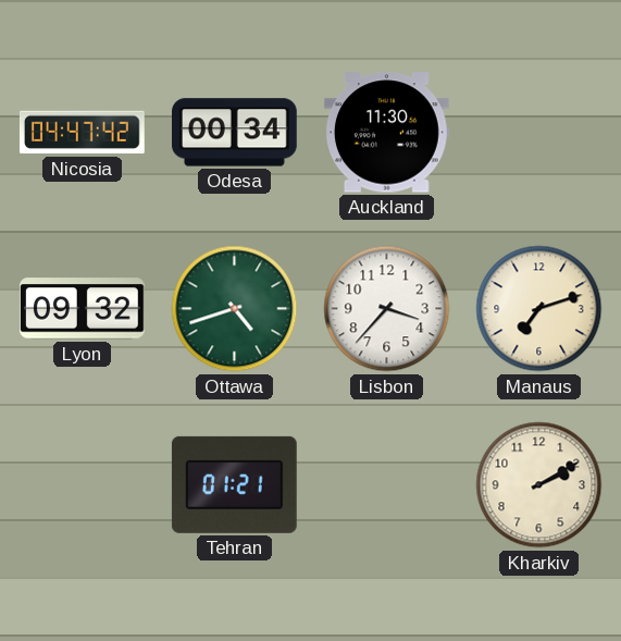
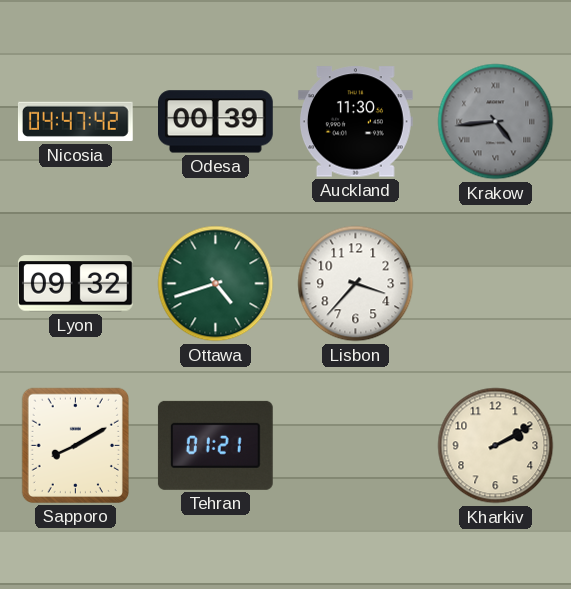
Odesa: 00:34 -> 00:39 (216, 122)
Krakow: none -> 4:44 (496, 122)
Manaus: 7:12 -> none (539, 309)
Sapporo: none -> 8:10 (75, 445)
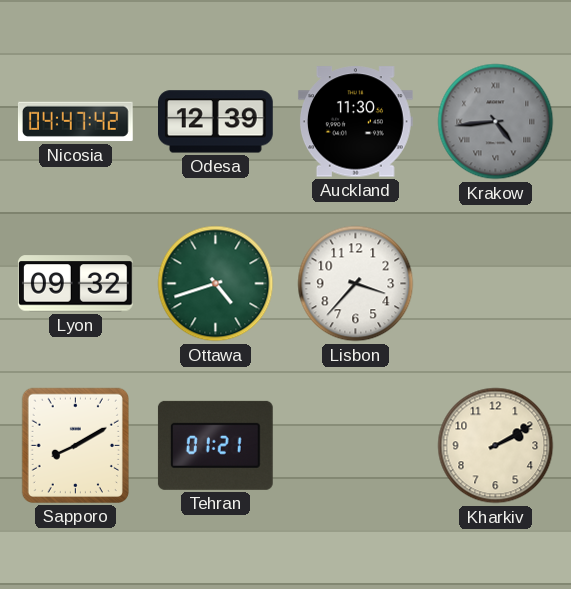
Odesa: 00:39 -> 12:39 (216, 122)
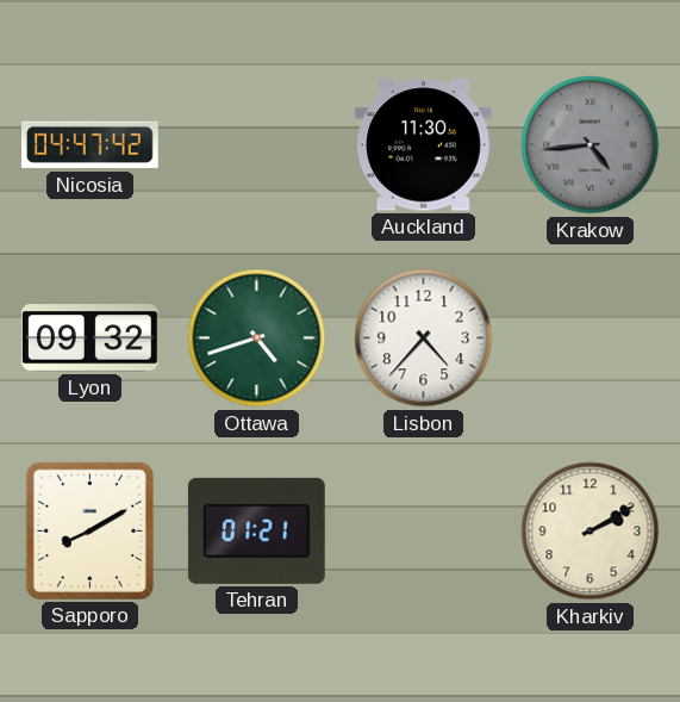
Odesa: 12:39 -> none (216, 122)
Lisbon: 3:37 -> 4:37 (424, 338)
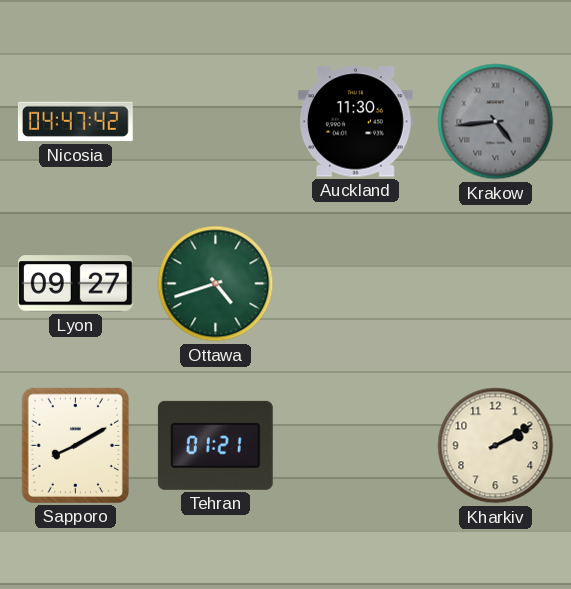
Lyon: 09:32 -> 09:27 (75, 284)
Lisbon: 4:37 -> none (424, 338)
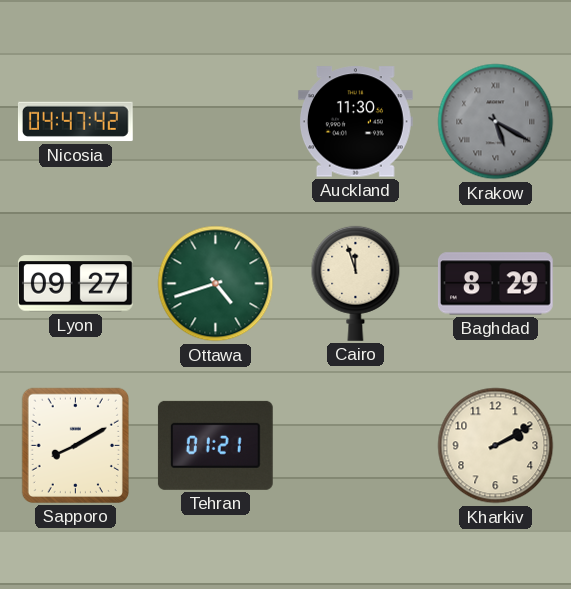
Krakow: 4:44 -> 5:20 (496, 122)
Cairo: none -> 11:57 (356, 283)
Baghdad: none -> 8:29 (496, 284)
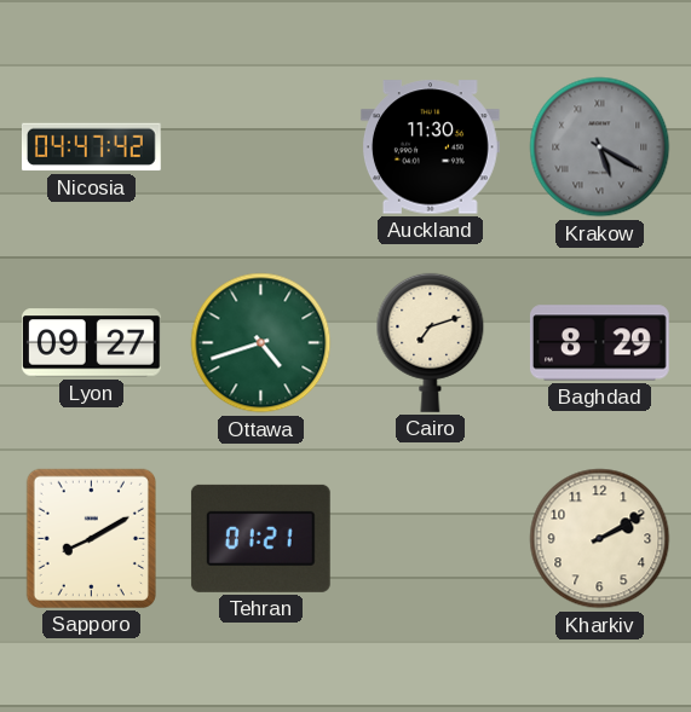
Cairo: 11:57 -> 7:12 (431, 342)
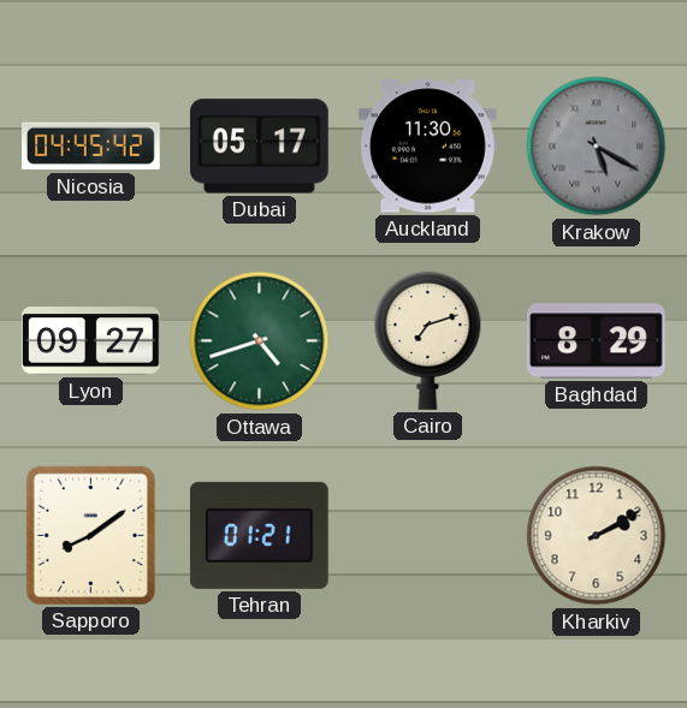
Nicosia: 04:47 -> 04:45 (90, 147)
Dubai: none -> 05:17 (259, 147)
Sapporo: 8:10 -> 8:09 (90, 535)
